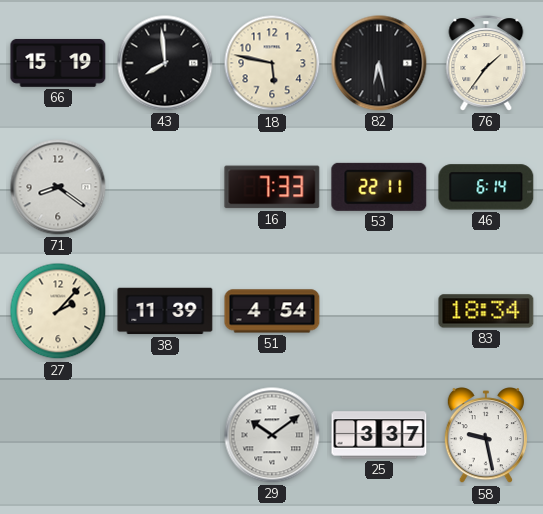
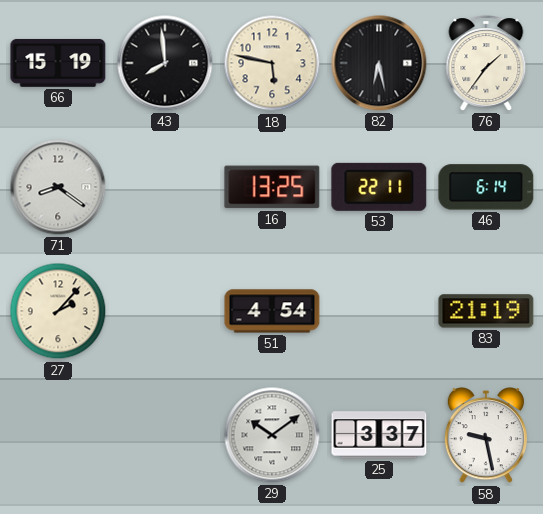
16: 7:33 -> 13:25 (272, 187)
38: 11:39 -> none (165, 311)
83: 18:34 -> 21:19 (486, 311)
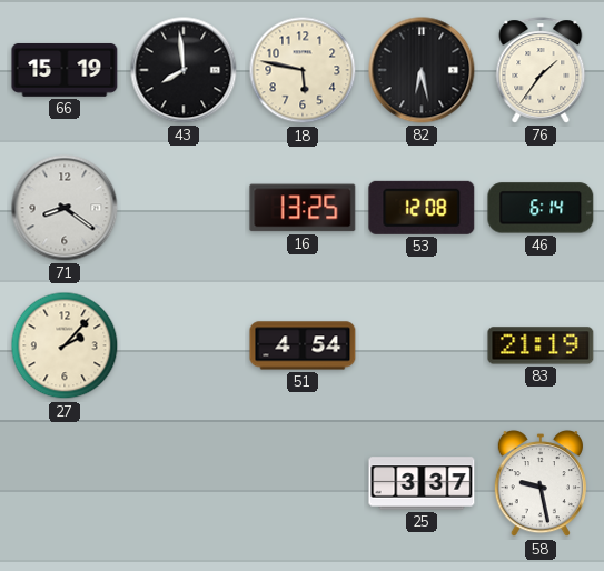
53: 22:11 -> 12:08 (422, 208)
29: 10:09 -> none (272, 435)
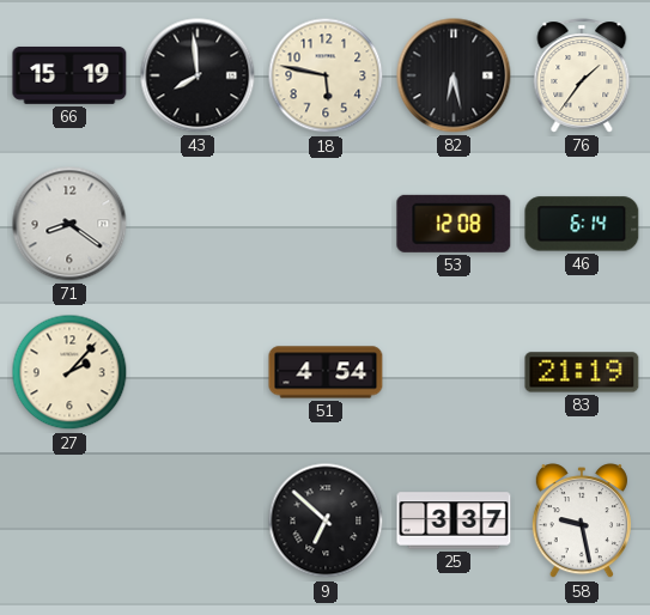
16: 13:25 -> none (303, 208)
9: none -> 6:52 (326, 520)
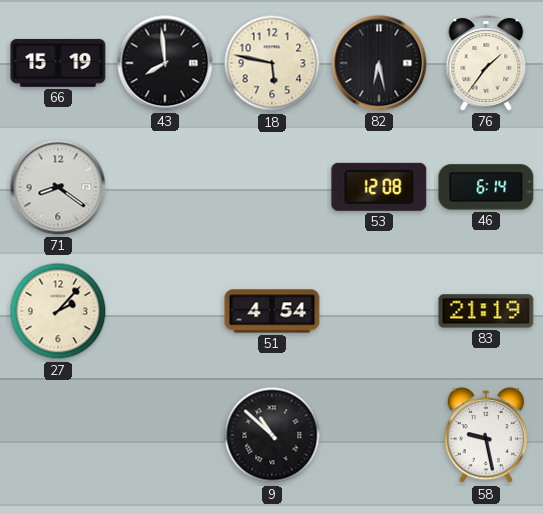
9: 6:52 -> 10:52 (272, 435)
25: 3:37 -> none (454, 520)
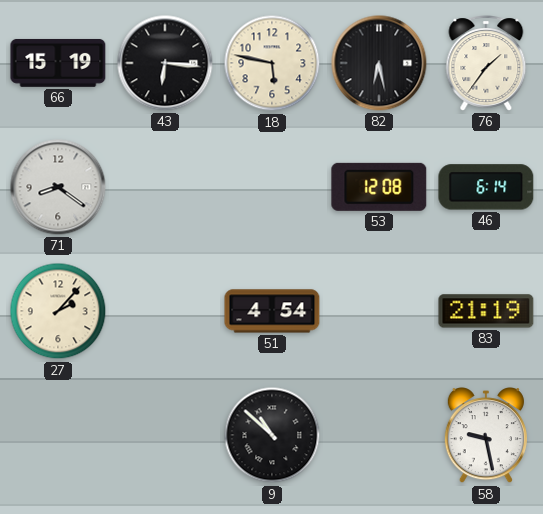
43: 7:59 -> 6:16 (165, 63)
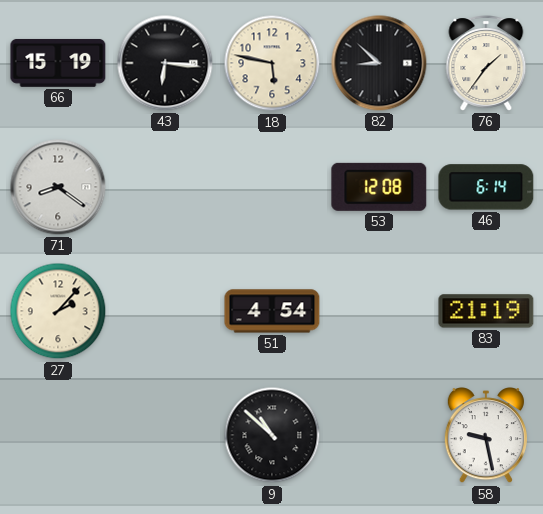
82: 6:28 -> 8:52 (379, 63)
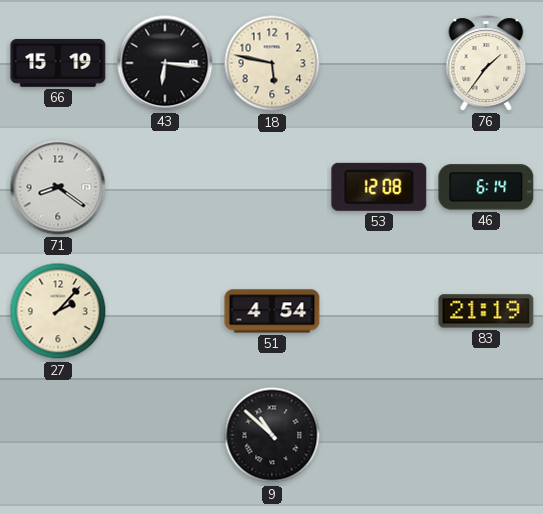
82: 8:52 -> none (379, 63)
58: 9:28 -> none (486, 436)
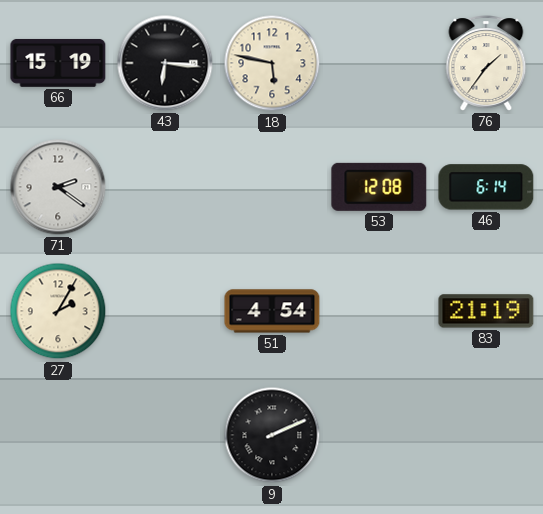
71: 8:21 -> 2:21 (58, 187)
27: 2:07 -> 2:05 (58, 311)
9: 10:52 -> 2:11 (272, 435)
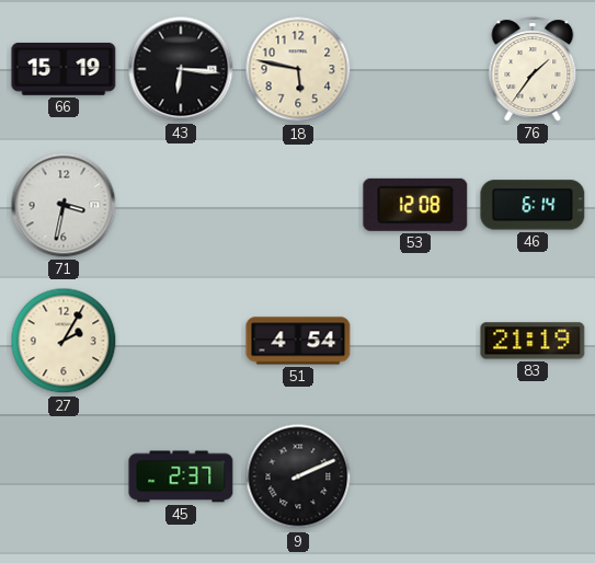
71: 2:21 -> 3:32 (64, 205)
45: none -> 2:37 (181, 476)
